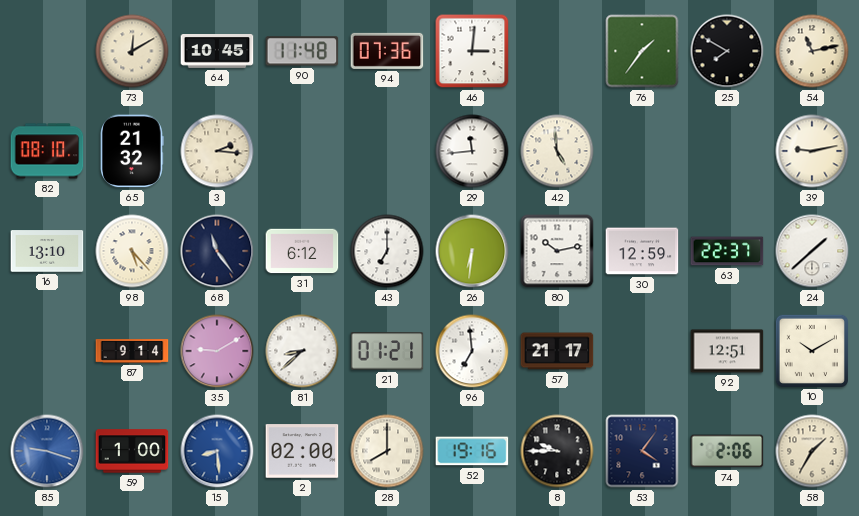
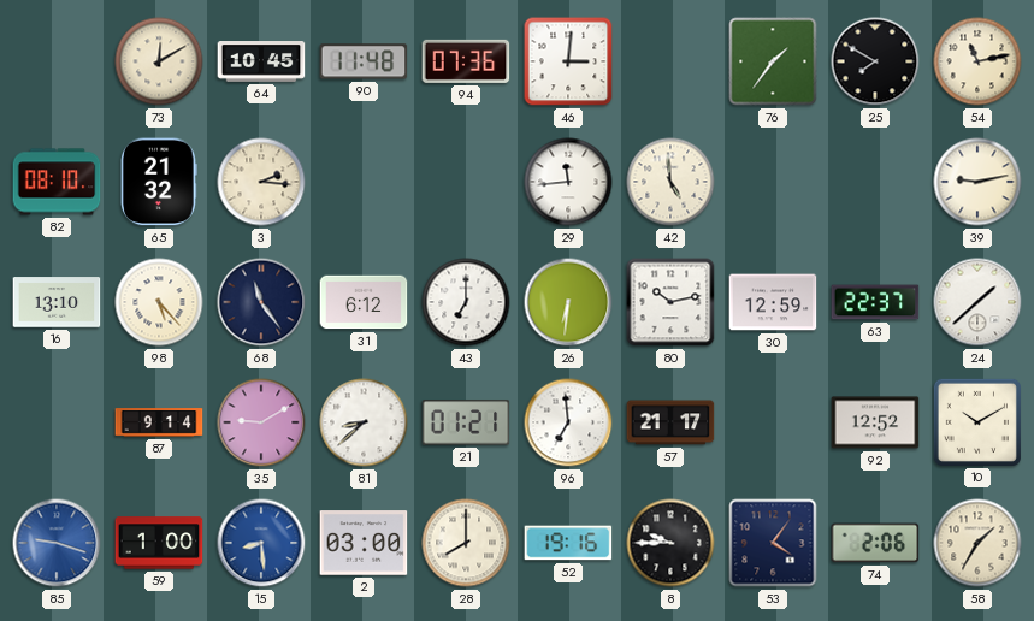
92: 12:51 -> 12:52 (875, 422)
2: 02:00 -> 03:00 (364, 543)
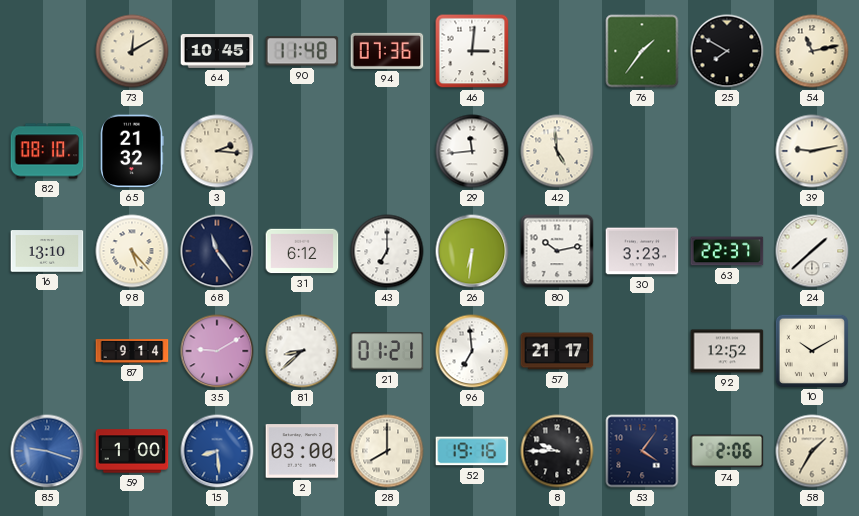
30: 12:59 -> 3:23 (642, 251)
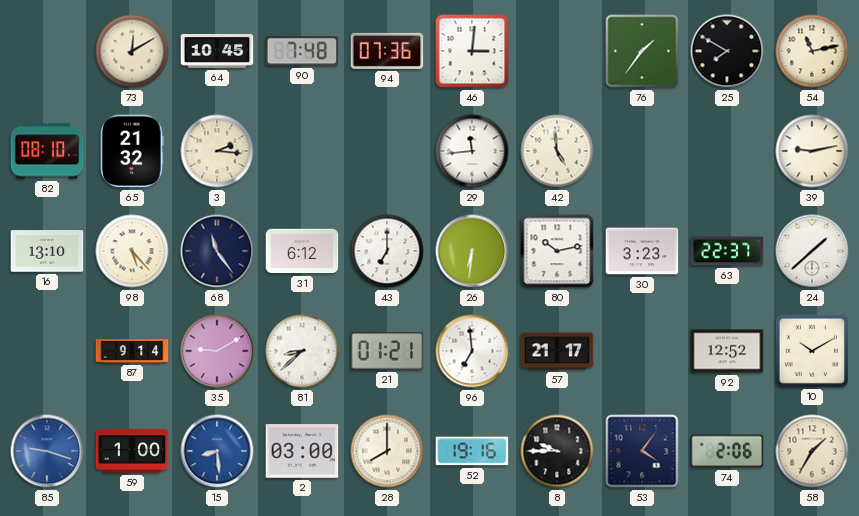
90: 11:48 -> 7:48 (302, 51)
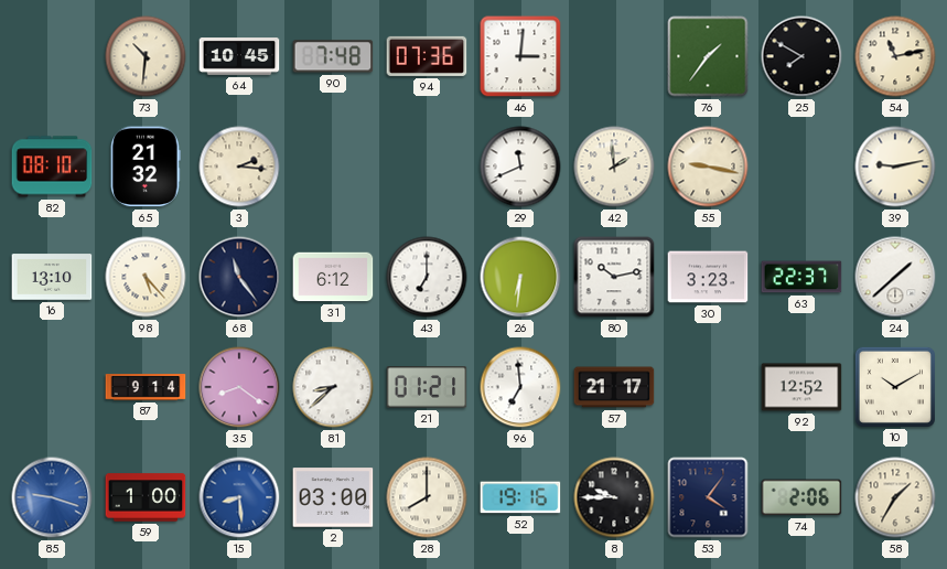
73: 12:10 -> 10:31 (146, 56)
29: 11:44 -> 11:41 (520, 167)
42: 4:59 -> 1:59 (614, 167)
55: none -> 9:17 (708, 167)
35: 9:10 -> 8:21 (239, 387)
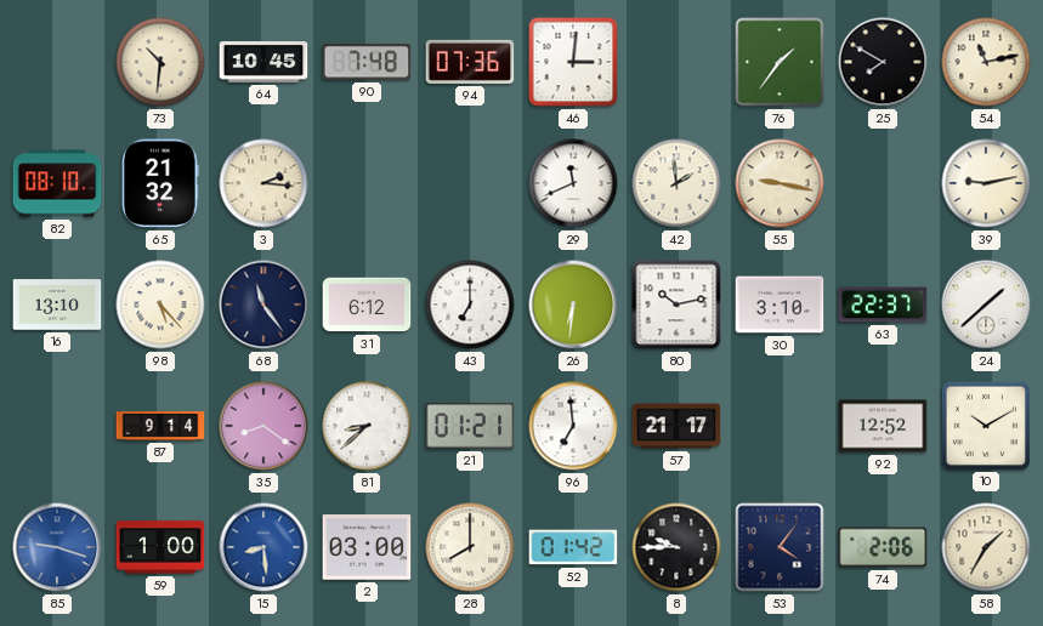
30: 3:23 -> 3:10 (780, 305)
52: 19:16 -> 01:42 (573, 547)
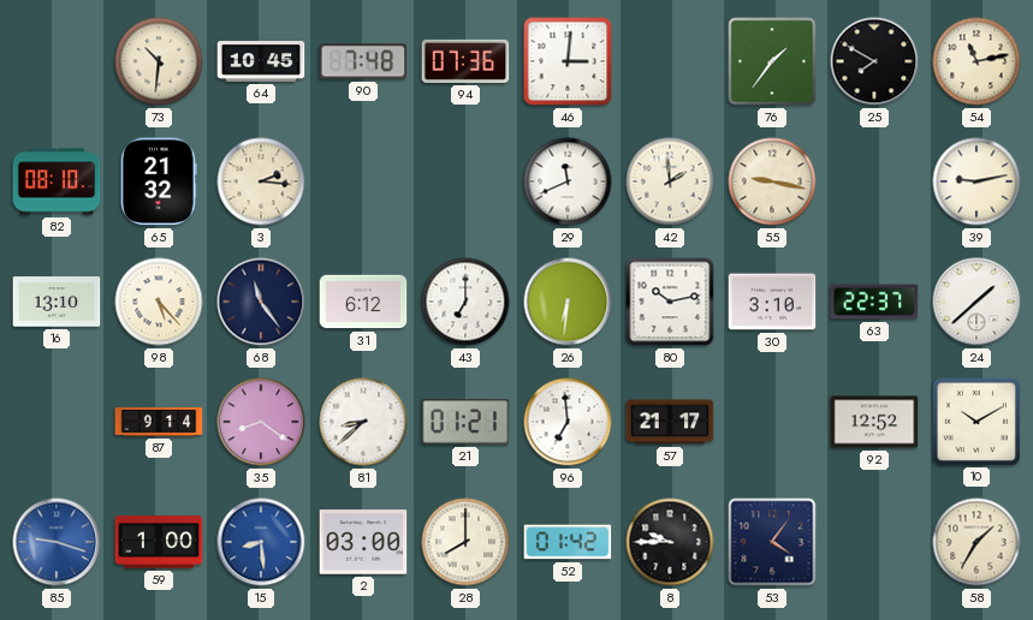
74: 2:06 -> none (883, 547)
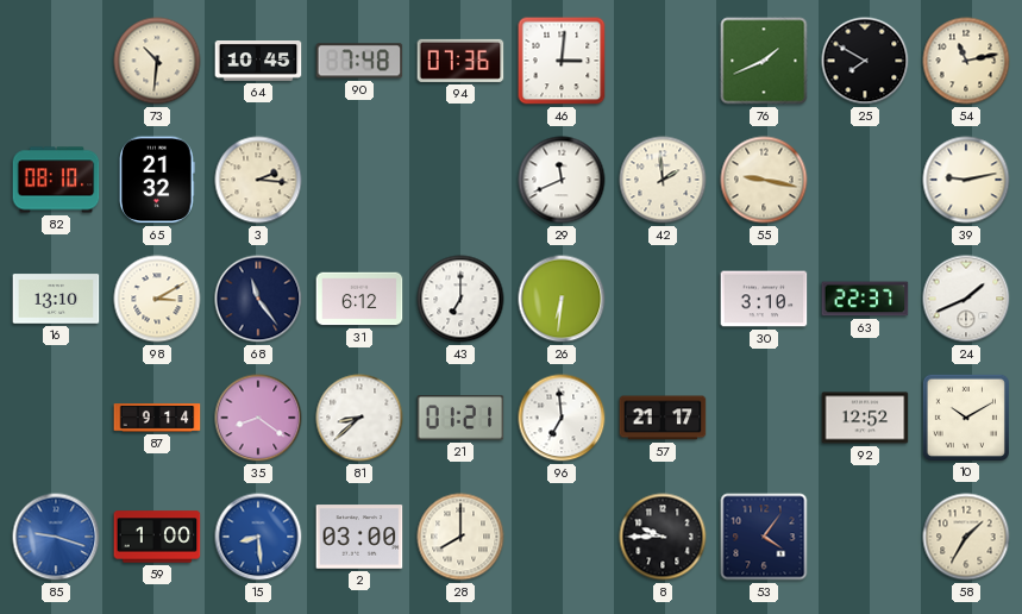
76: 1:36 -> 1:41 (764, 61)
98: 5:23 -> 3:10 (157, 299)
80: 10:13 -> none (670, 302)
24: 1:38 -> 1:41 (966, 299)
52: 01:42 -> none (568, 542)
